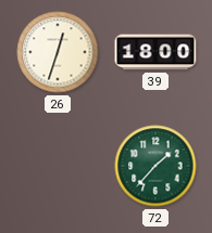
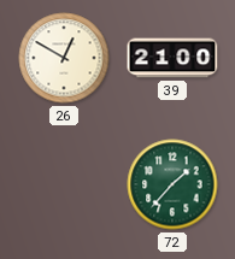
26: 12:33 -> 12:50 (64, 58)
39: 18:00 -> 21:00 (172, 58)
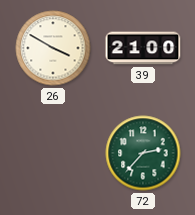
26: 12:50 -> 3:50 (53, 48)
72: 1:37 -> 2:37 (143, 153)
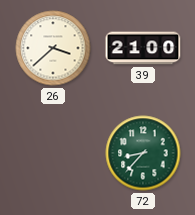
26: 3:50 -> 3:38 (53, 48)
72: 2:37 -> 8:37 (143, 153)
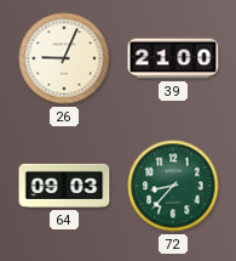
26: 3:38 -> 9:04 (64, 58)
64: none -> 09:03 (64, 186)
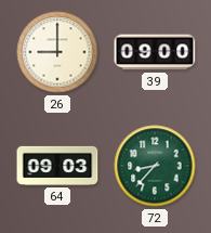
26: 9:04 -> 9:00 (57, 52)
39: 21:00 -> 09:00 (155, 52)
